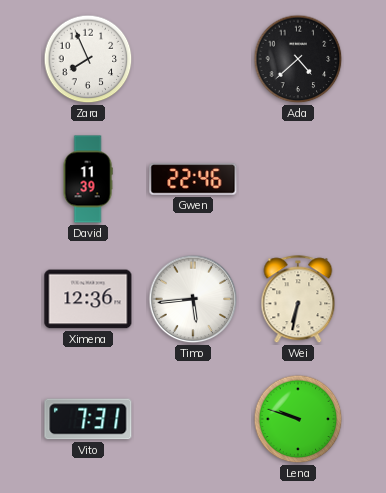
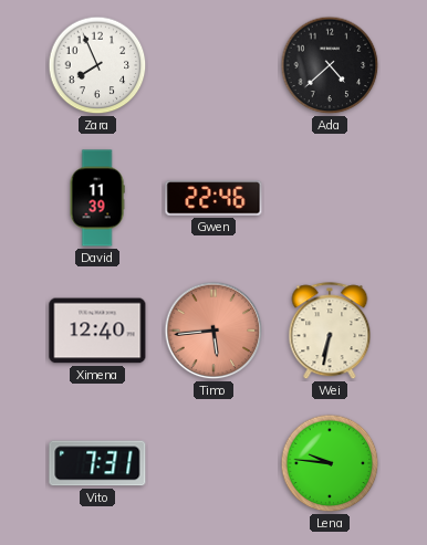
Ximena: 12:36 -> 12:40 (97, 331)
Timo dial: white -> salmon (213, 331)
Lena: 9:48 -> 9:46 (330, 463)
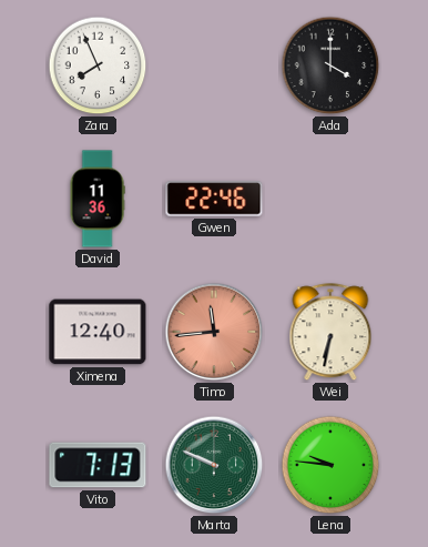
Ada: 4:38 -> 4:00 (330, 65)
David: 11:39 -> 11:36 (98, 199)
Timo: 5:44 -> 11:44 (214, 332)
Vito: 7:31 -> 7:13 (98, 465)
Marta: none -> 9:49 (214, 465)
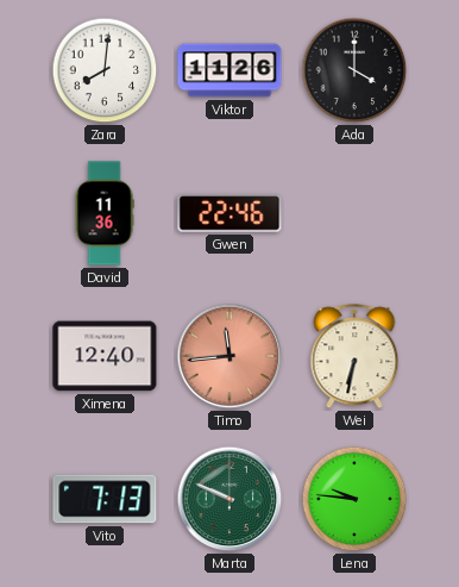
Zara: 7:56 -> 8:01 (105, 70)
Viktor: none -> 11:26 (229, 70)
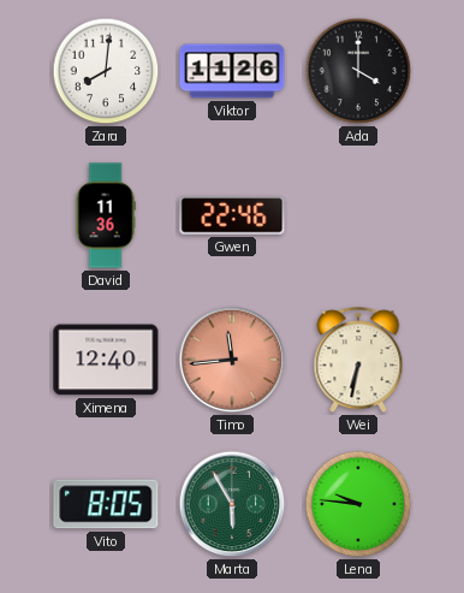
Vito: 7:13 -> 8:05 (106, 504)
Marta: 9:49 -> 5:55 (232, 504)
